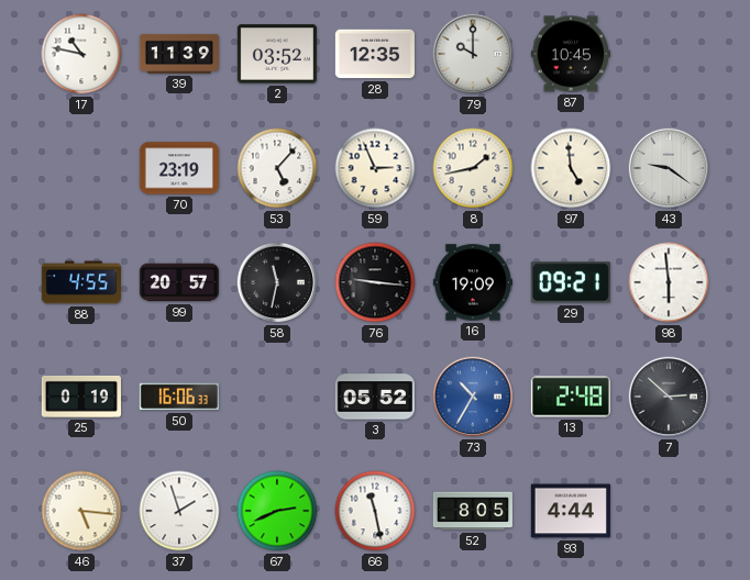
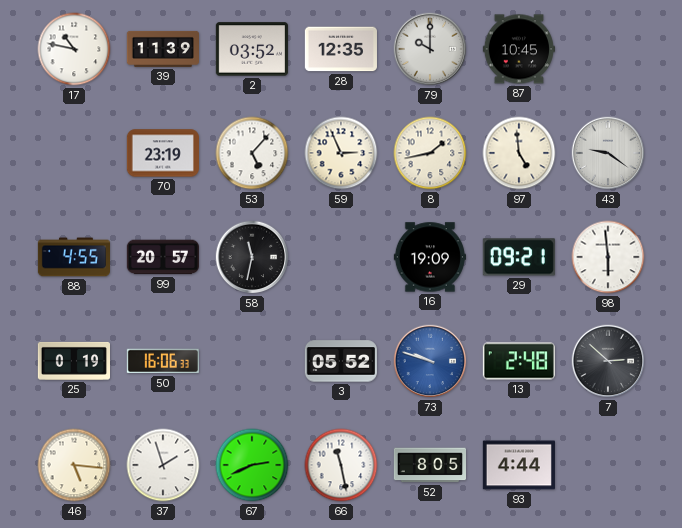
76: 9:16 -> none (375, 282)
73: 10:35 -> 9:48 (430, 361)
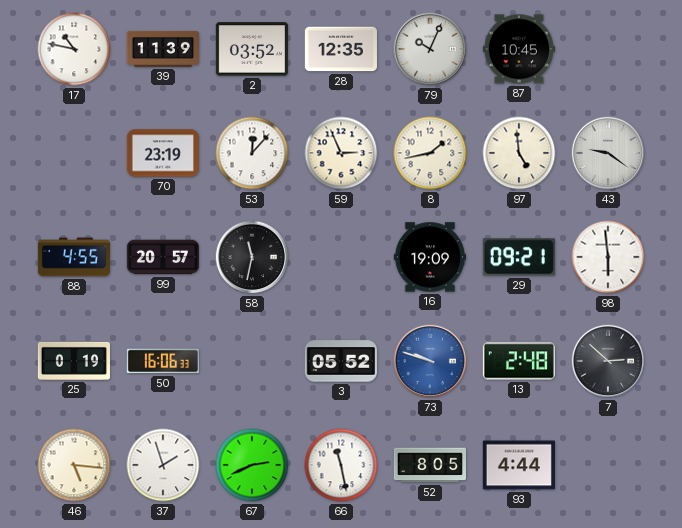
79: 10:00 -> 10:04 (430, 49)
53: 5:07 -> 12:07 (252, 153)
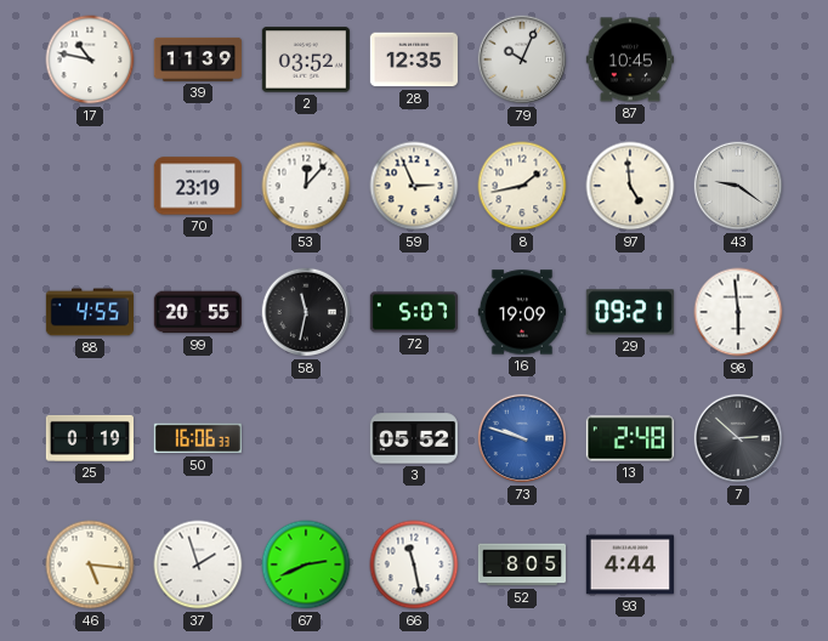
99: 20:57 -> 20:55 (198, 312)
72: none -> 5:07 (413, 312)
